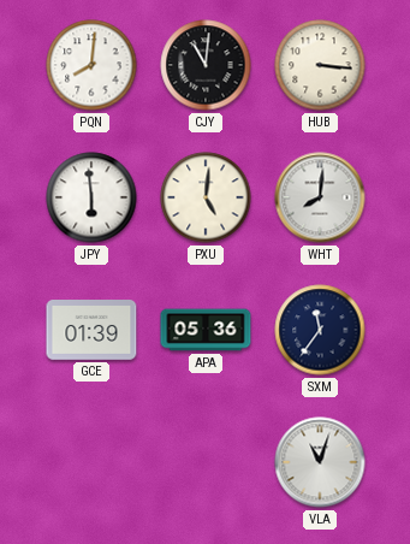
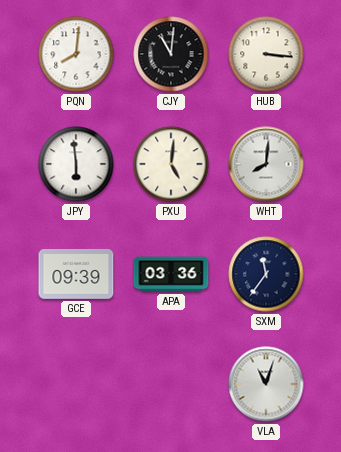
GCE: 01:39 -> 09:39 (76, 275)
APA: 05:36 -> 03:36 (171, 274)
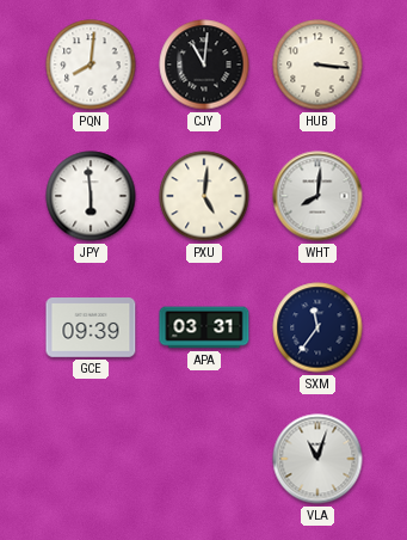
APA: 03:36 -> 03:31 (204, 327)
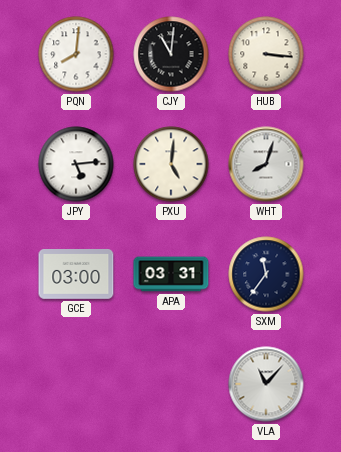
JPY: 5:59 -> 5:14 (76, 164)
WHT: 8:01 -> 8:03 (266, 164)
GCE: 09:39 -> 03:00 (76, 275)
VLA: 11:03 -> 11:07 (266, 384)
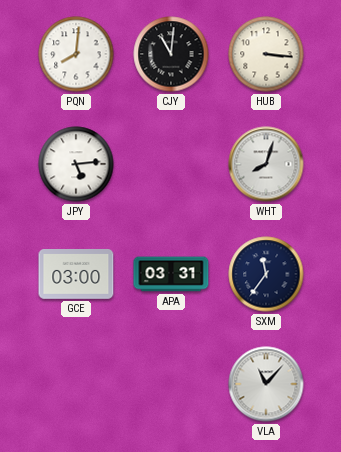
PXU: 5:01 -> none (171, 164)
